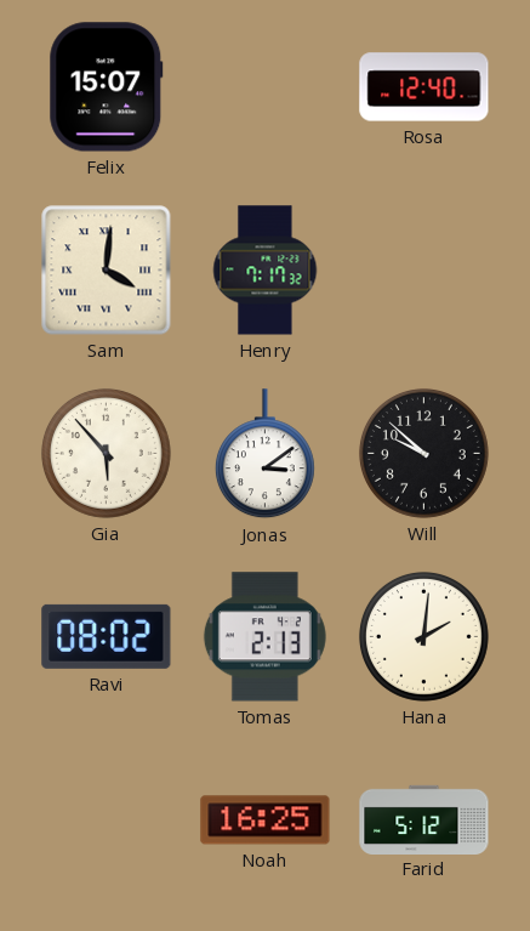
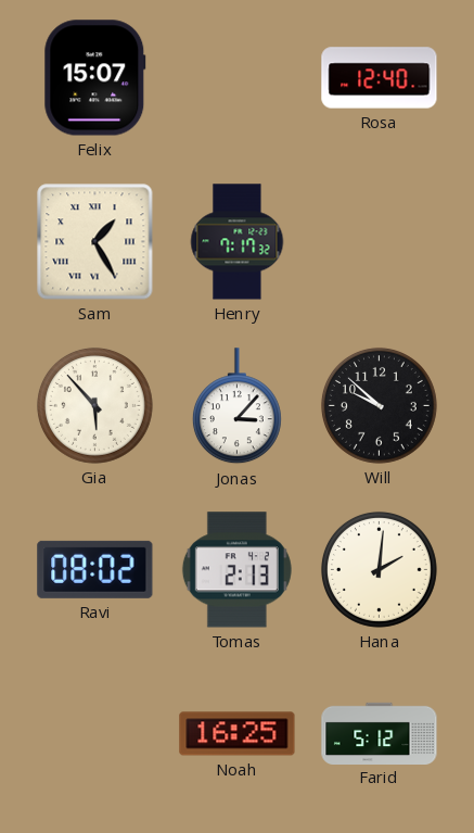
Sam: 4:01 -> 1:25 (95, 242)
Jonas: 3:09 -> 3:07 (236, 406)
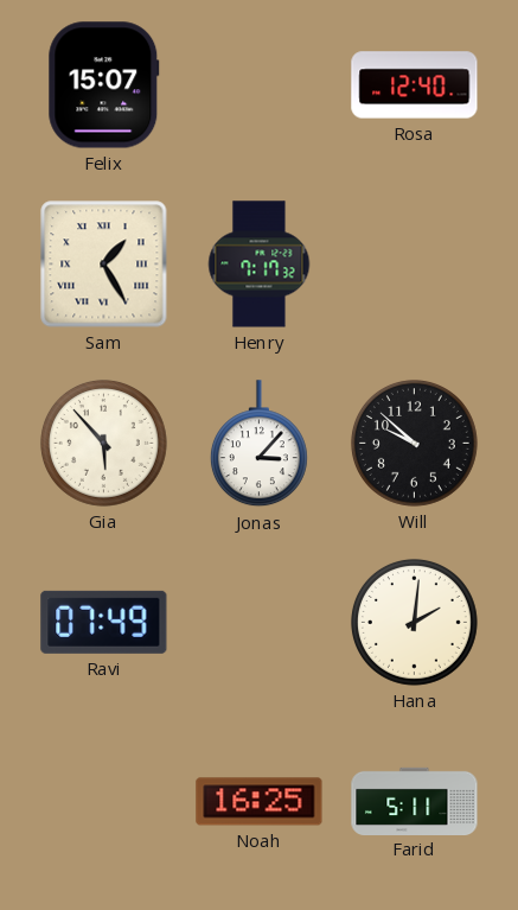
Ravi: 08:02 -> 07:49 (104, 622)
Tomas: 2:13 -> none (236, 570)
Farid: 5:12 -> 5:11 (415, 801)
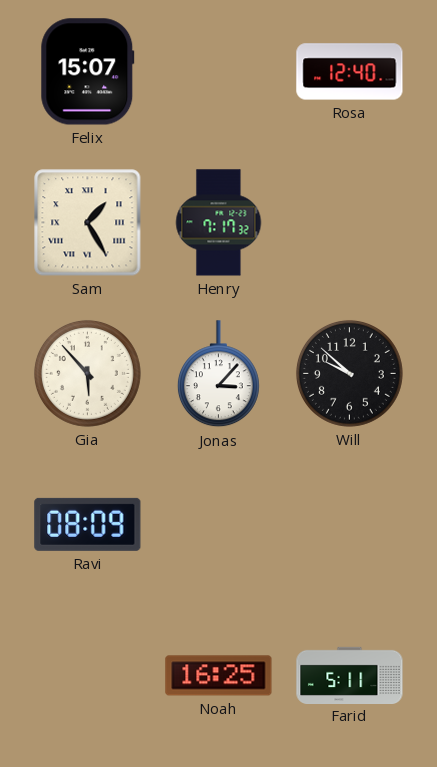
Ravi: 07:49 -> 08:09 (88, 524)
Hana: 2:01 -> none (414, 622)
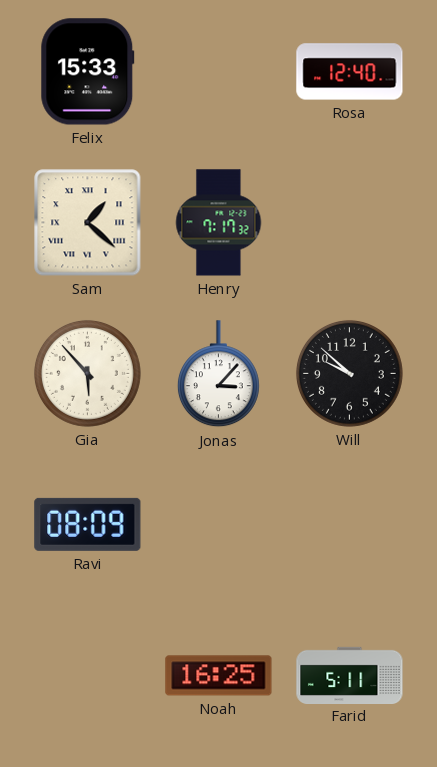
Felix: 15:07 -> 15:33 (88, 72)
Sam: 1:25 -> 1:22 (88, 223)
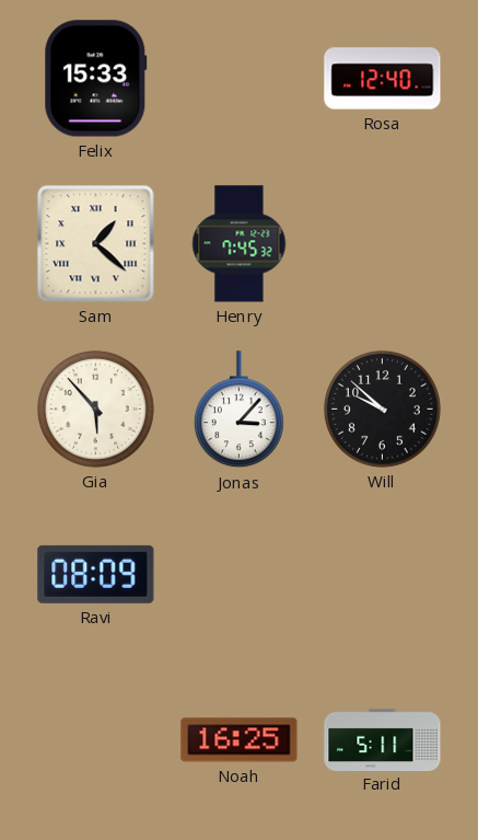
Henry: 7:17 -> 7:45 (240, 244)
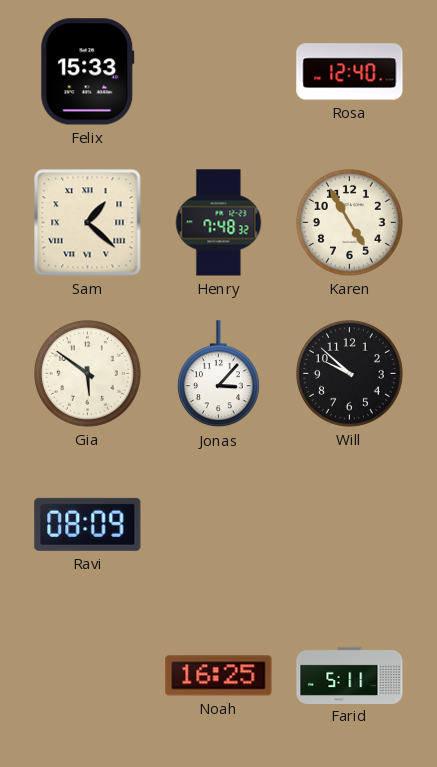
Henry: 7:45 -> 7:48 (219, 223)
Karen: none -> 4:55 (349, 222)
Gia: 5:53 -> 5:51 (87, 373)
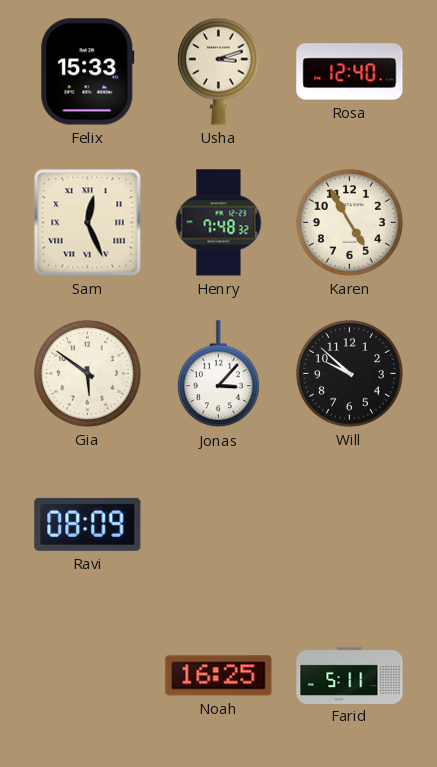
Usha: none -> 3:12 (218, 71)
Sam: 1:22 -> 12:26 (88, 223)
